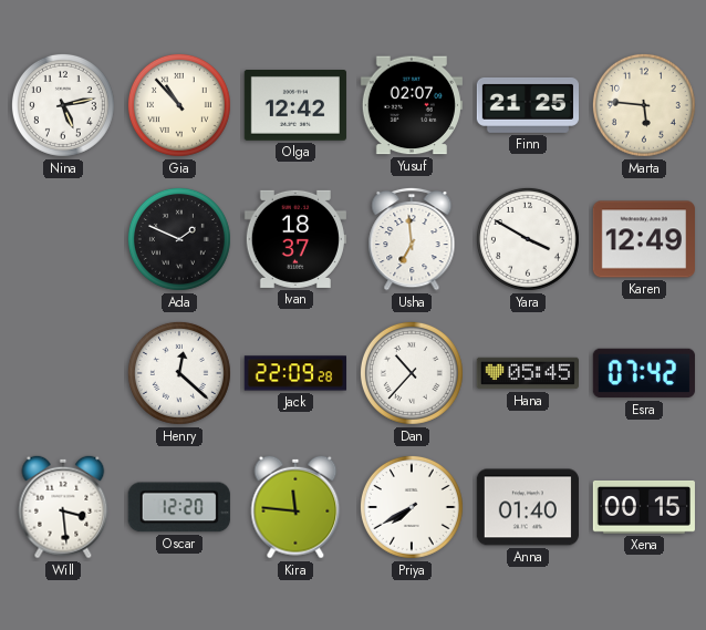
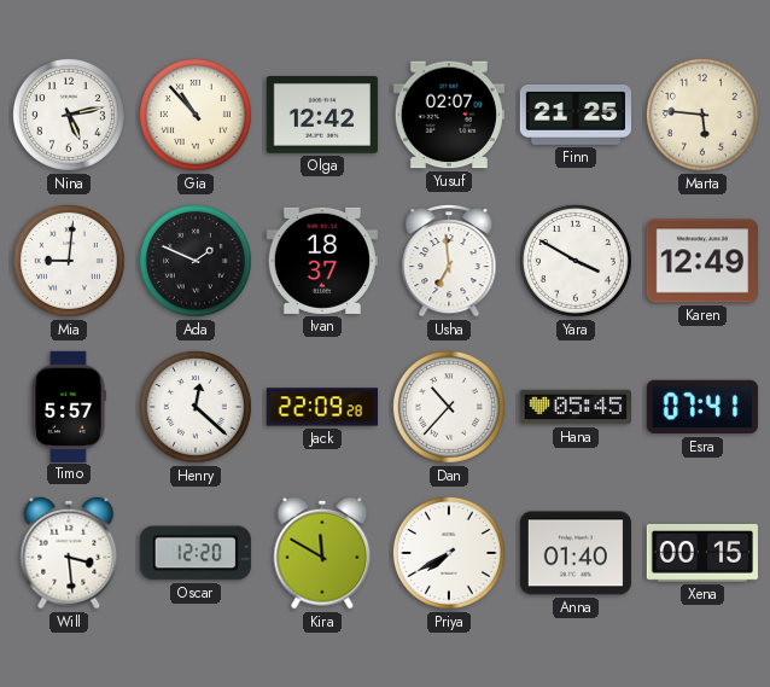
Mia: none -> 9:01 (69, 261)
Timo: none -> 5:57 (69, 406)
Esra: 07:42 -> 07:41 (702, 407)
Kira: 11:46 -> 11:50 (322, 553)
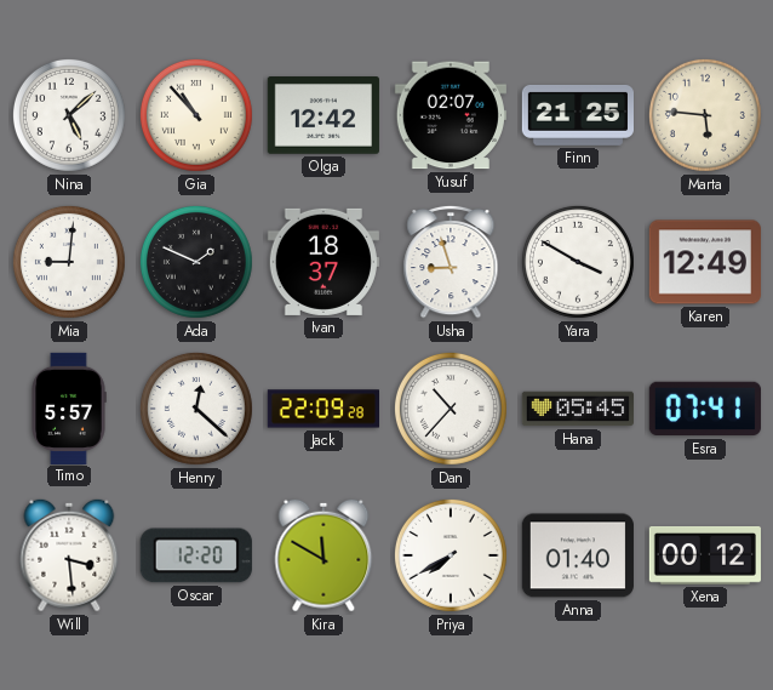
Nina: 5:13 -> 5:08 (69, 115)
Usha: 6:59 -> 8:57 (451, 262)
Xena: 00:15 -> 00:12 (705, 555)
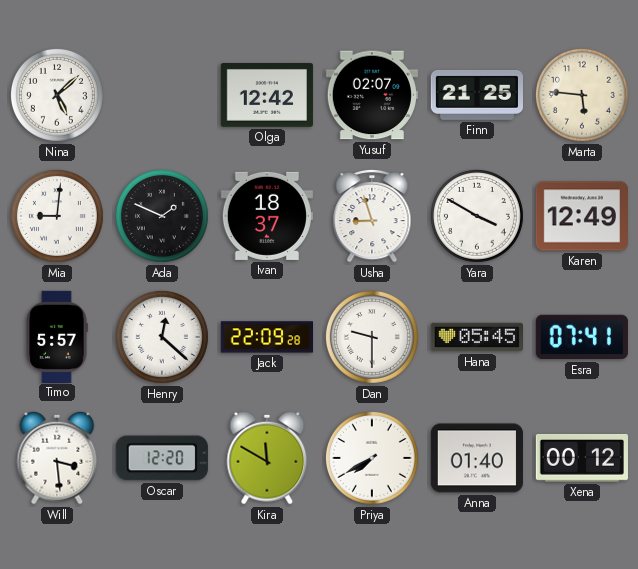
Gia: 10:53 -> none (196, 115)
Dan: 10:37 -> 9:30 (372, 337)
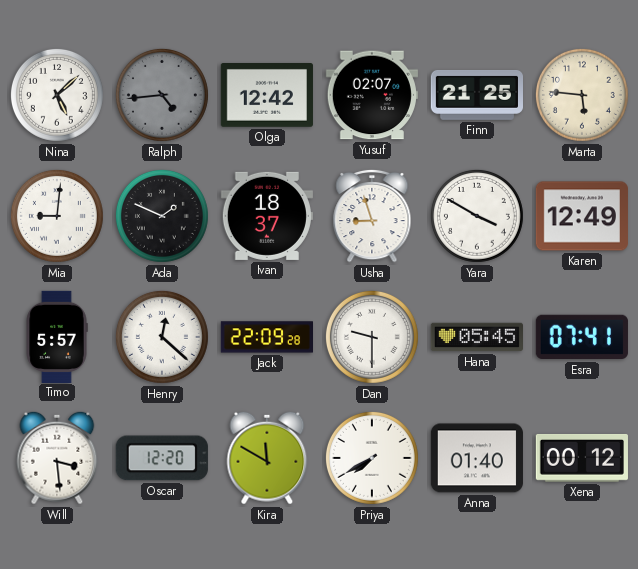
Ralph: none -> 4:44 (162, 95)
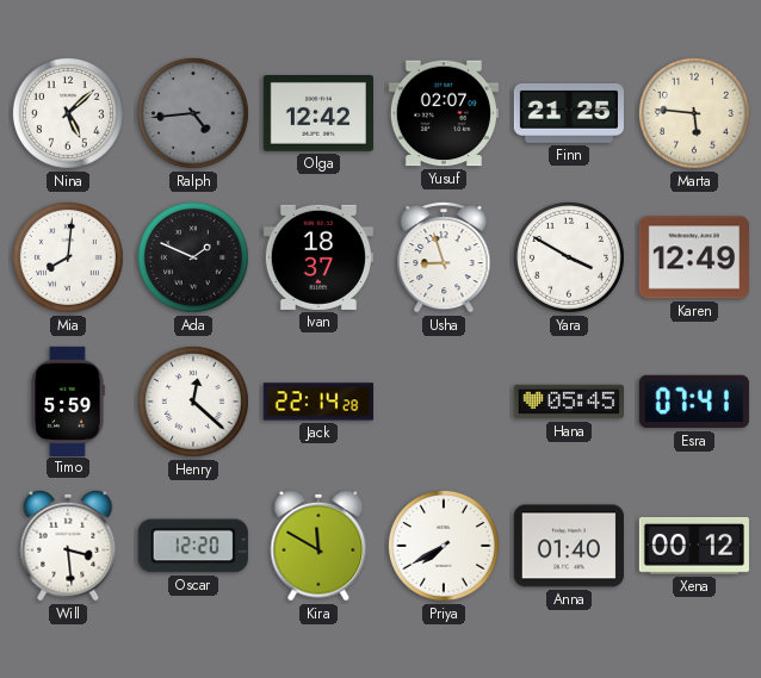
Mia: 9:01 -> 8:01 (68, 257)
Timo: 5:57 -> 5:59 (68, 400)
Jack: 22:09 -> 22:14 (317, 402)
Dan: 9:30 -> none (372, 337)
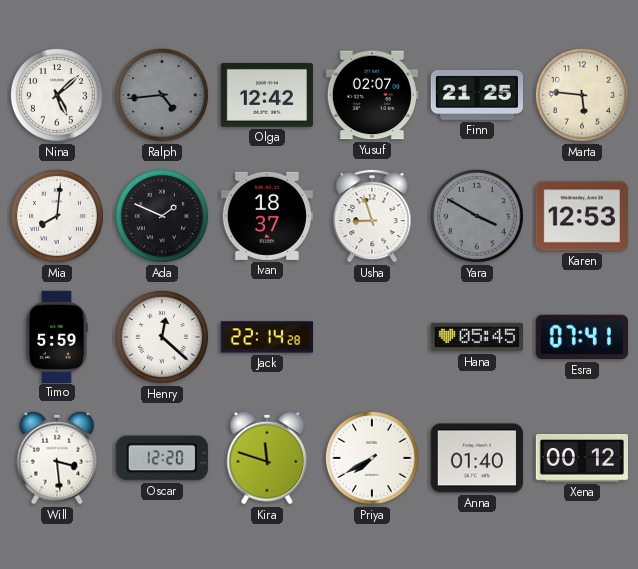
Yara dial: white -> grey (477, 216)
Karen: 12:49 -> 12:53 (582, 216)
Kira: 11:50 -> 11:48 (267, 458)
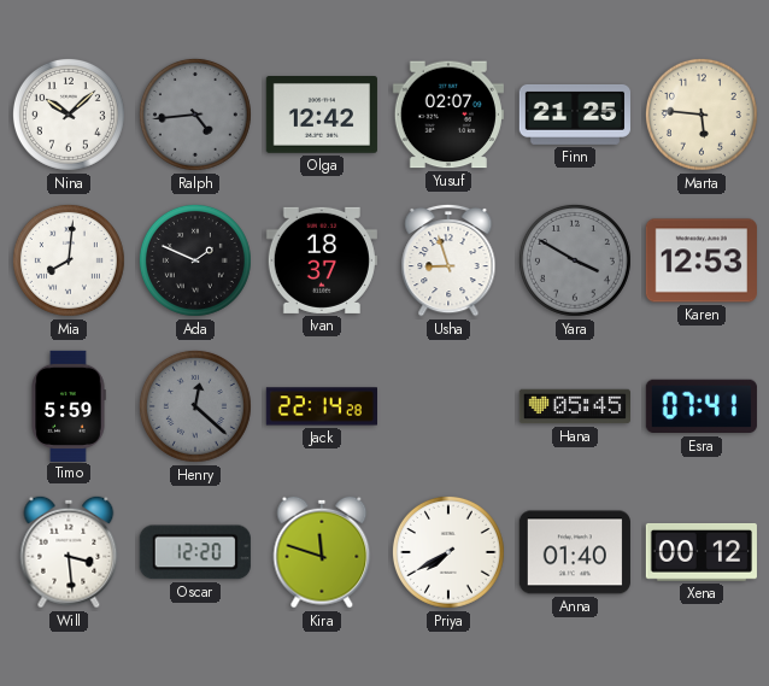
Nina: 5:08 -> 10:08 (69, 115)
Henry dial: white -> grey (195, 406)
